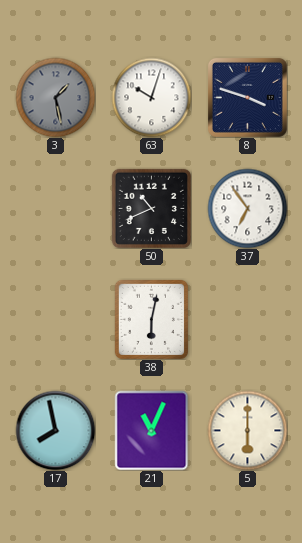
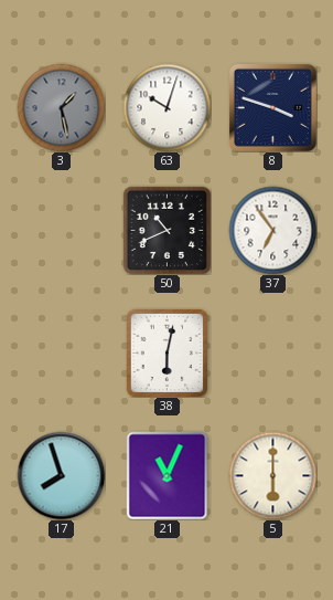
17: 7:58 -> 7:57 (61, 475)
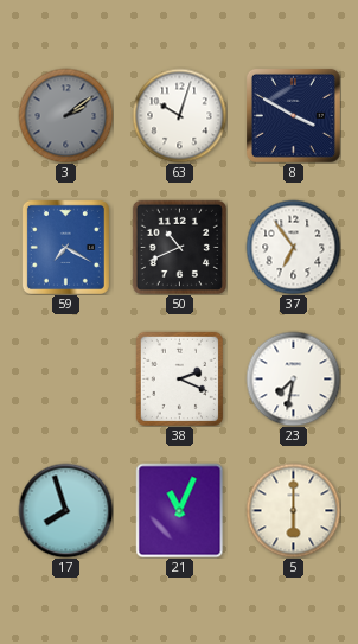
3: 1:28 -> 2:09 (65, 115)
8: 3:48 -> 3:50 (293, 115)
59: none -> 7:20 (65, 247)
38: 6:02 -> 2:19 (179, 378)
23: none -> 7:32 (293, 378)
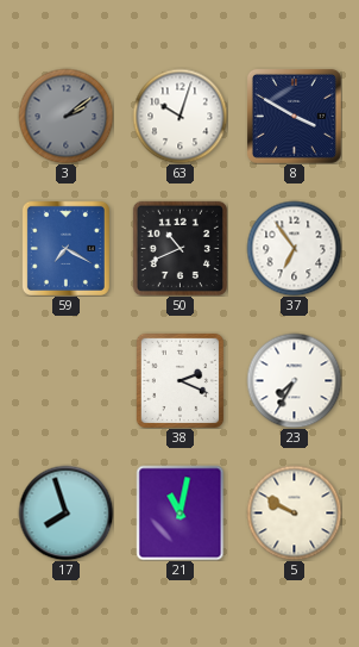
23: 7:32 -> 7:35 (294, 380)
21: 11:04 -> 11:02 (181, 512)
5: 6:00 -> 9:50 (294, 512)
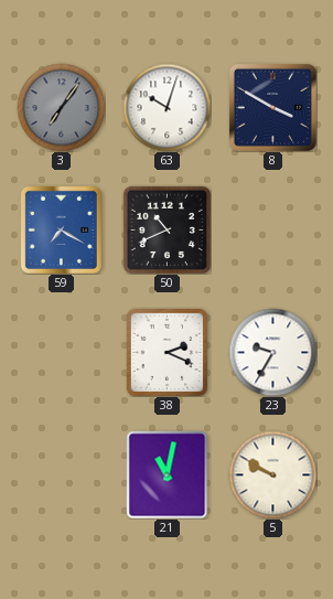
3: 2:09 -> 7:06 (61, 107)
37: 6:54 -> none (294, 248)
23: 7:35 -> 9:35 (272, 352)
17: 7:57 -> none (65, 512)
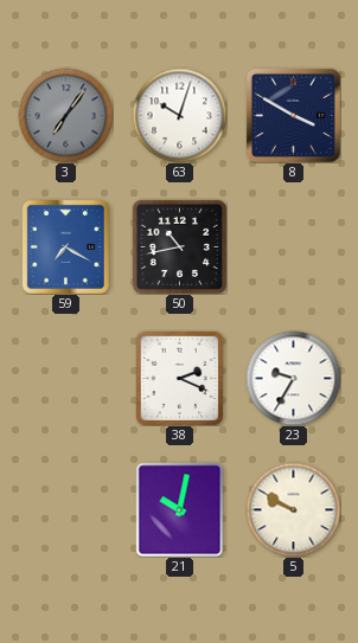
50: 10:41 -> 10:43 (179, 246)
21: 11:02 -> 10:02 (180, 509)
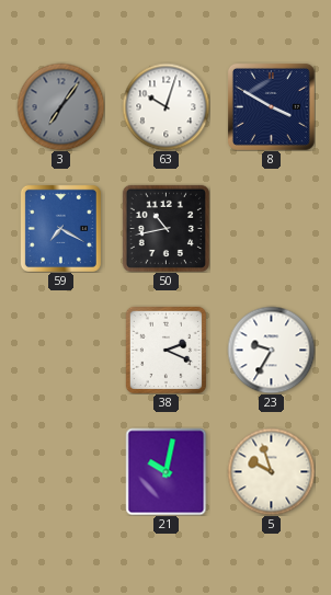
5: 9:50 -> 9:57 (271, 471)
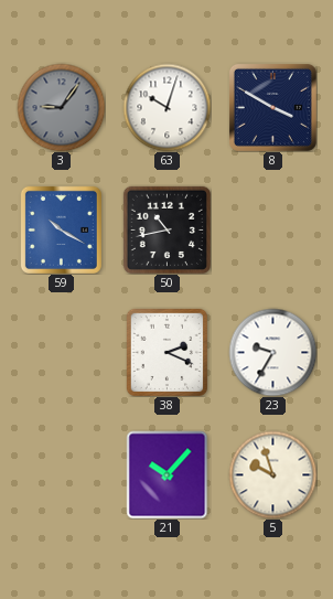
3: 7:06 -> 9:06 (61, 107)
59: 7:20 -> 10:20 (61, 229)
21: 10:02 -> 10:07 (168, 474)
